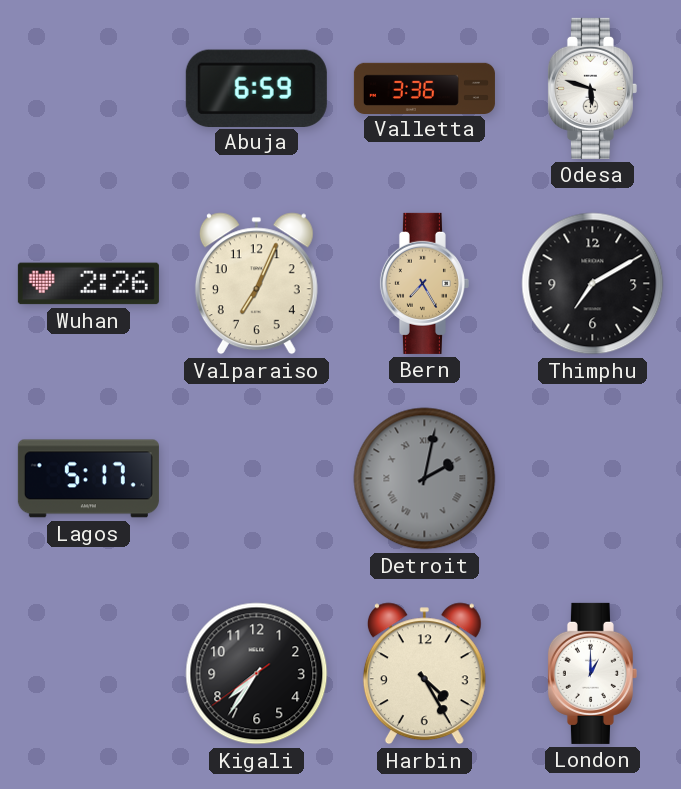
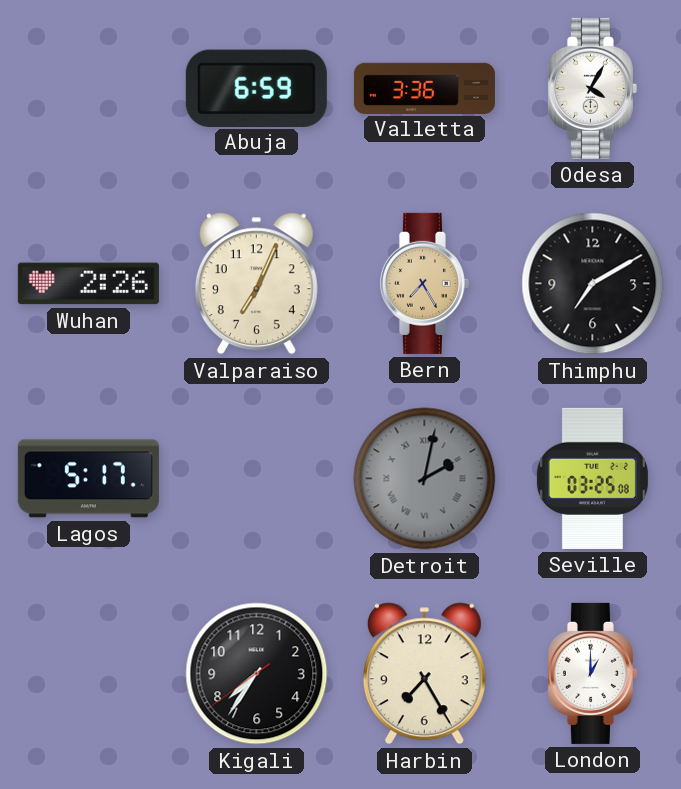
Odesa: 5:48 -> 4:05 (592, 88)
Seville: none -> 03:25 (592, 478)
Harbin: 4:25 -> 7:25 (424, 674)
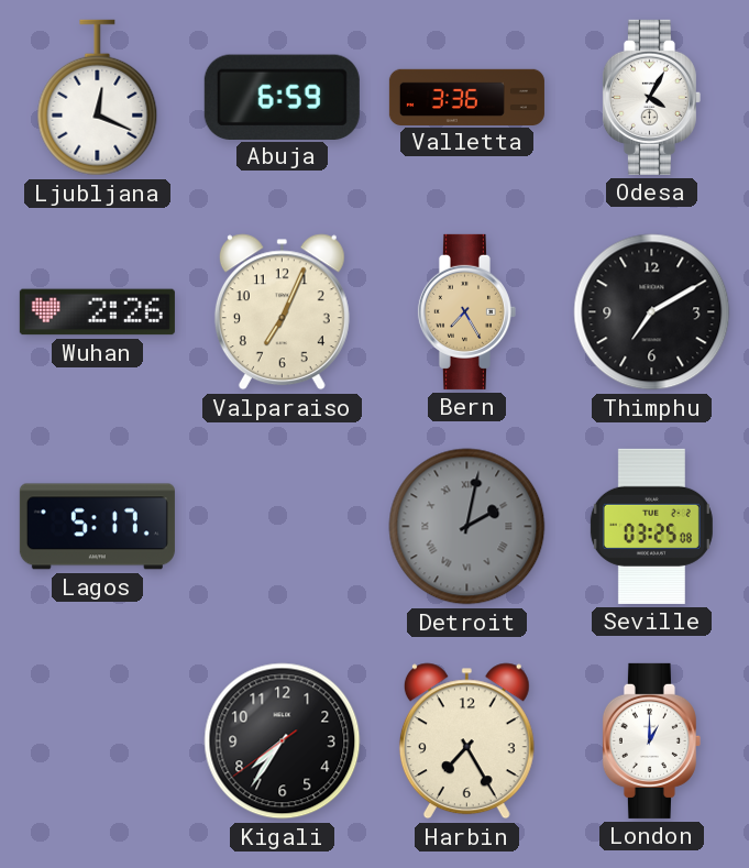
Ljubljana: none -> 12:19 (98, 98)
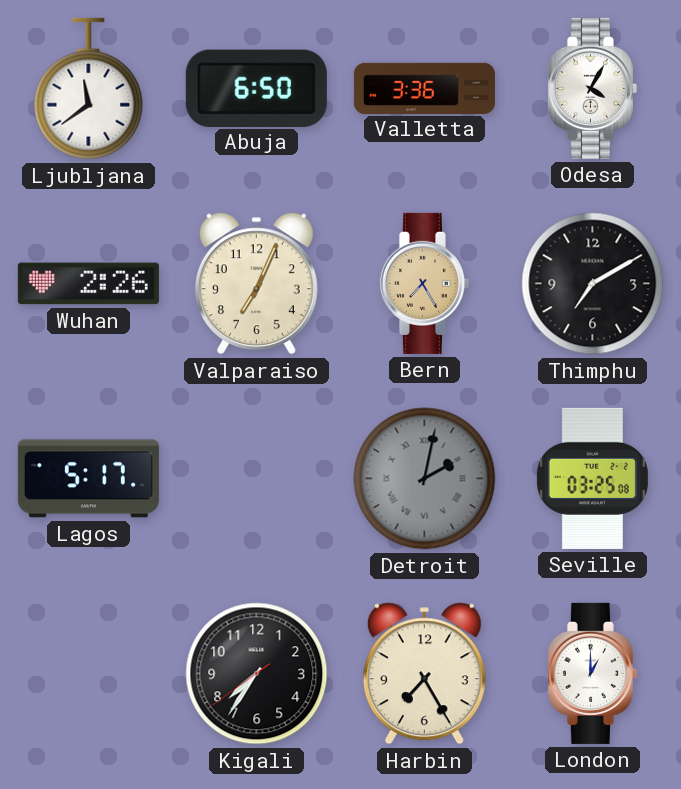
Ljubljana: 12:19 -> 11:39 (89, 89)
Abuja: 6:59 -> 6:50 (256, 88)
